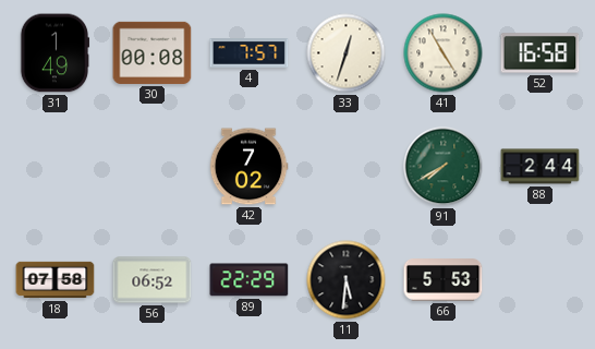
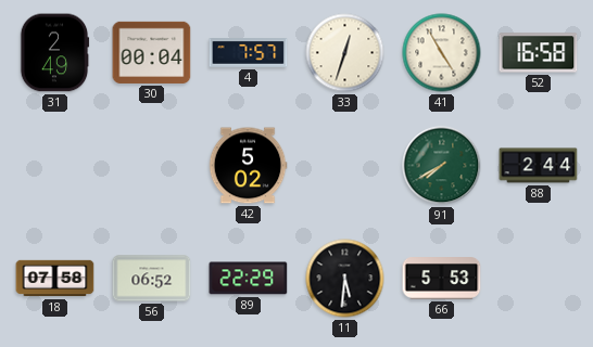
31: 1:49 -> 2:49 (54, 53)
30: 00:08 -> 00:04 (152, 52)
42: 7:02 -> 5:02 (248, 166)
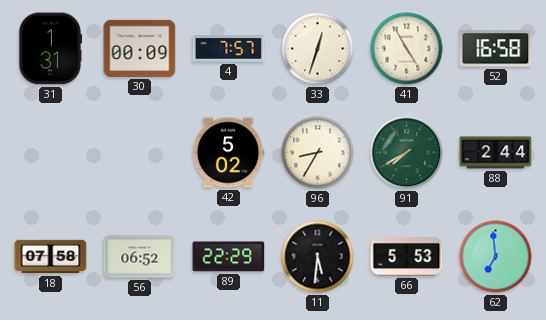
31: 2:49 -> 1:31 (50, 49)
30: 00:04 -> 00:09 (140, 48)
96: none -> 8:35 (318, 153)
62: none -> 6:59 (496, 257)
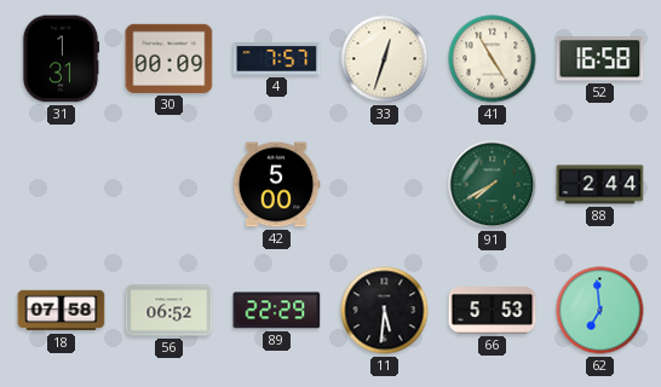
42: 5:02 -> 5:00 (276, 185)
96: 8:35 -> none (318, 153)
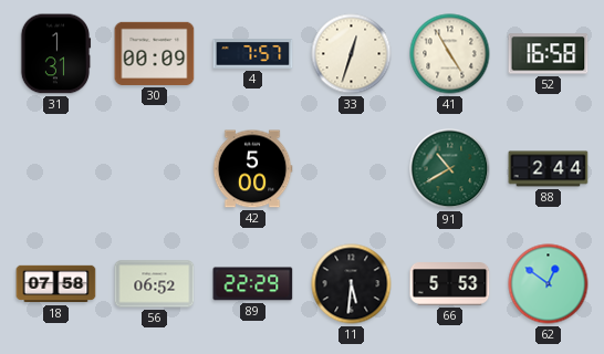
91: 7:40 -> 10:40 (450, 169)
62: 6:59 -> 12:51 (549, 284)
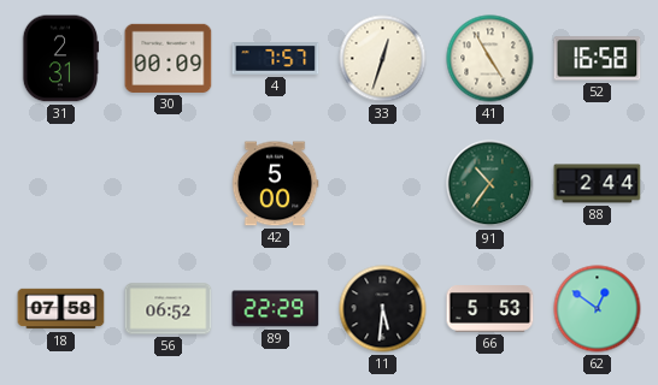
31: 1:31 -> 2:31 (60, 59)
91: 10:40 -> 10:36 (490, 184)
